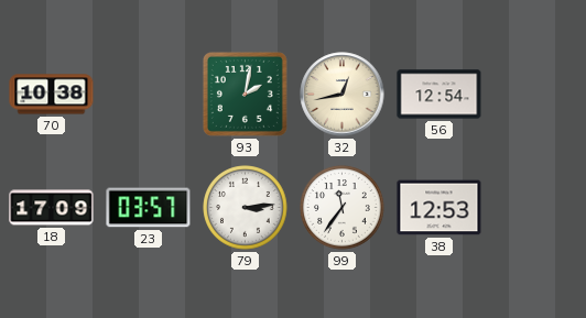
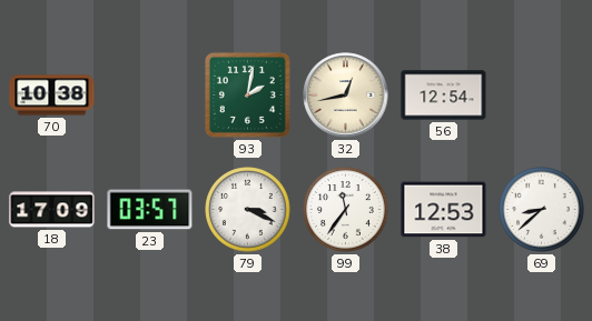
79: 3:14 -> 3:19 (248, 210)
69: none -> 8:38 (542, 210)
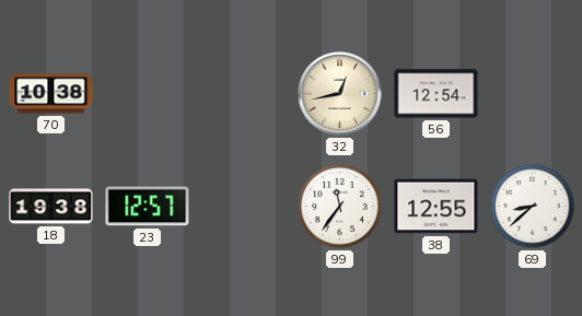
93: 2:02 -> none (247, 94)
18: 17:09 -> 19:38 (51, 207)
23: 03:57 -> 12:57 (148, 207)
79: 3:19 -> none (248, 210)
38: 12:53 -> 12:55 (436, 207)
